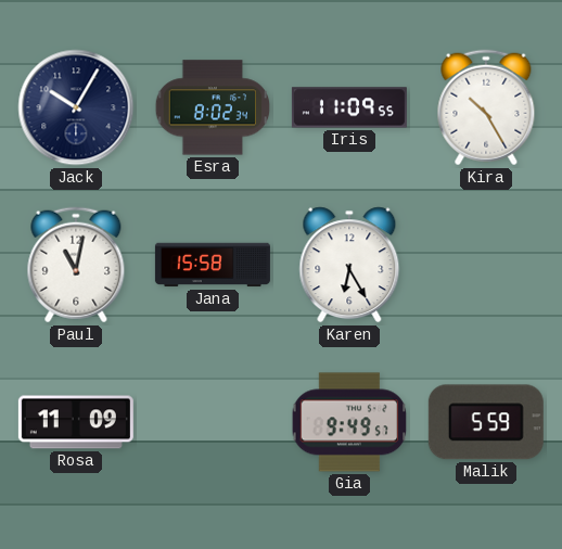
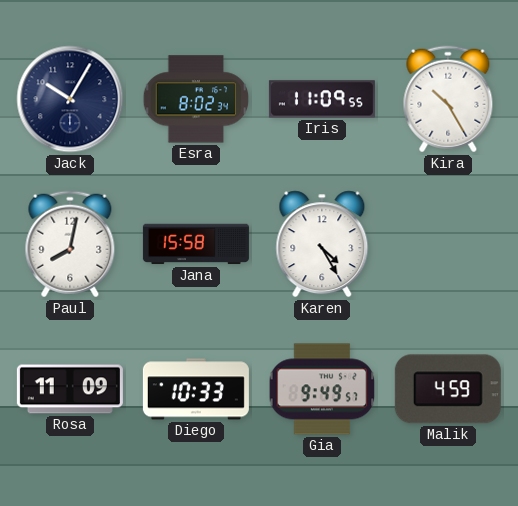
Paul: 11:02 -> 8:02 (70, 244)
Karen: 6:25 -> 4:25 (322, 244)
Diego: none -> 10:33 (196, 389)
Malik: 5:59 -> 4:59 (448, 389)
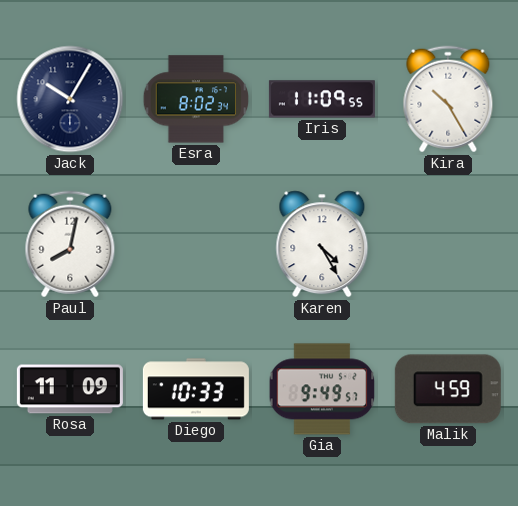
Jana: 15:58 -> none (196, 244)
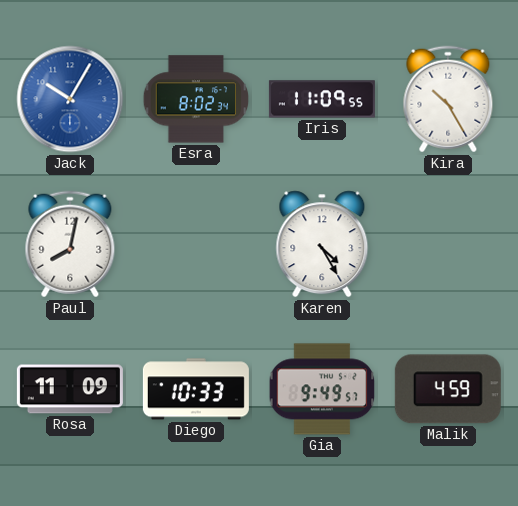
Jack dial: navy -> blue (70, 99)
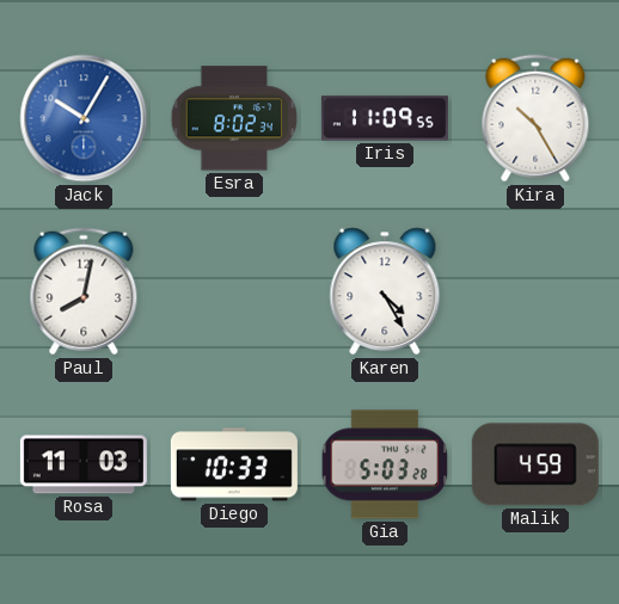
Rosa: 11:09 -> 11:03 (84, 464)
Gia: 9:49 -> 5:03 (385, 464)
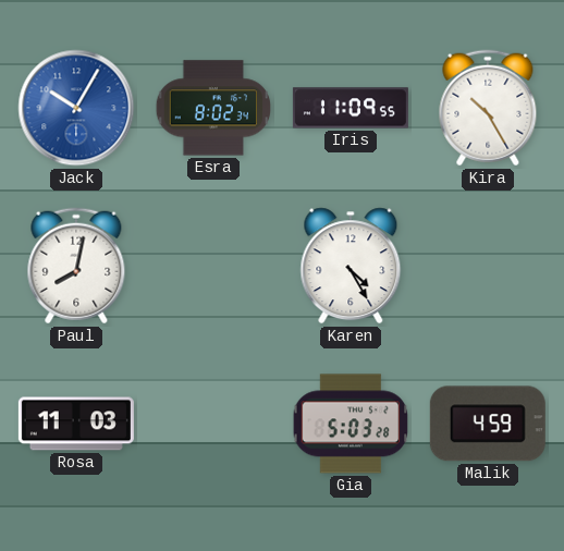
Diego: 10:33 -> none (234, 464)
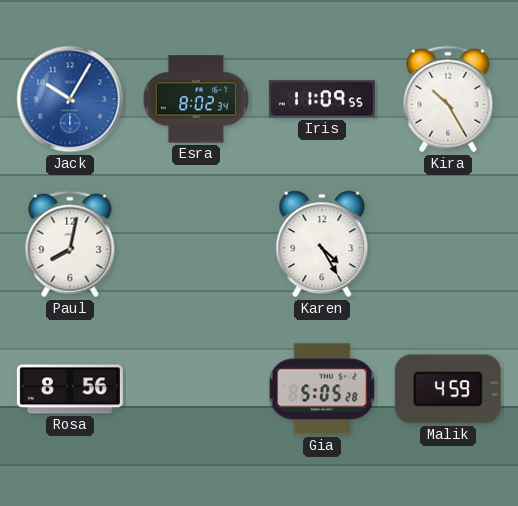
Rosa: 11:03 -> 8:56 (70, 389)
Gia: 5:03 -> 5:05 (322, 389)
